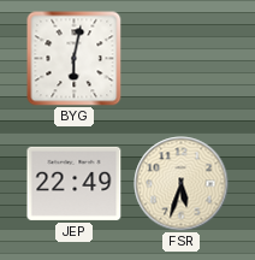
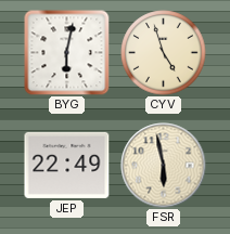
CYV: none -> 4:57 (164, 53)
FSR: 5:33 -> 5:58 (164, 166)
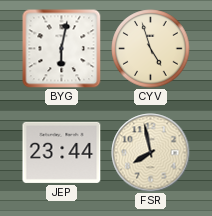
JEP: 22:49 -> 23:44 (62, 152)
FSR: 5:58 -> 7:58 (151, 153)
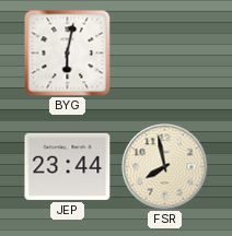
CYV: 4:57 -> none (151, 49)
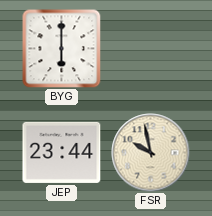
BYG: 6:02 -> 6:00 (62, 49)
FSR: 7:58 -> 9:58 (151, 153)
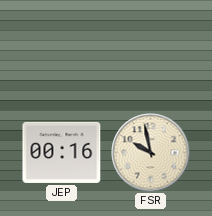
BYG: 6:00 -> none (62, 49)
JEP: 23:44 -> 00:16 (62, 152)
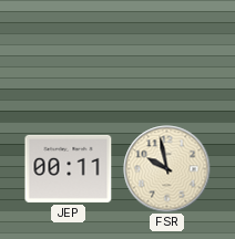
JEP: 00:16 -> 00:11 (69, 168)
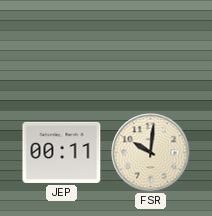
FSR: 9:58 -> 10:01 (151, 153)
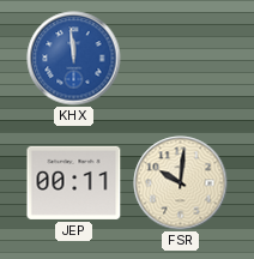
KHX: none -> 11:59 (74, 59)
